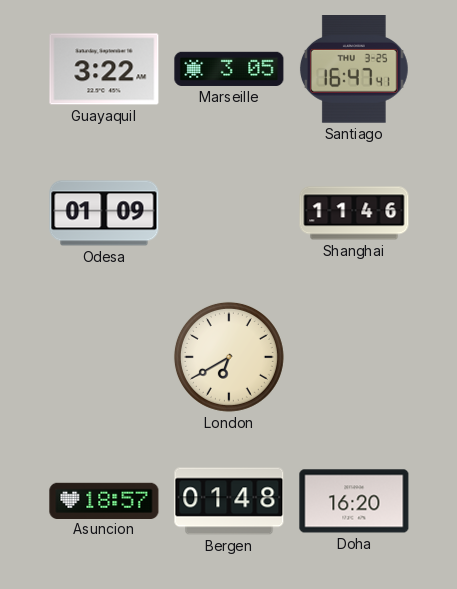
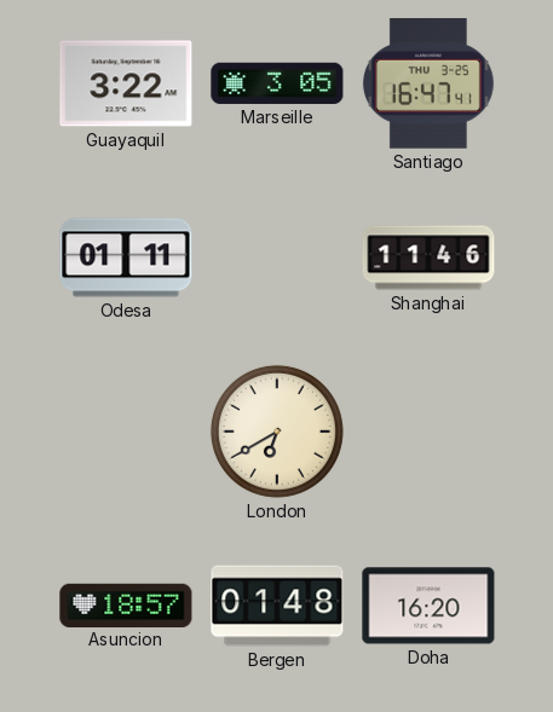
Odesa: 01:09 -> 01:11 (126, 257)
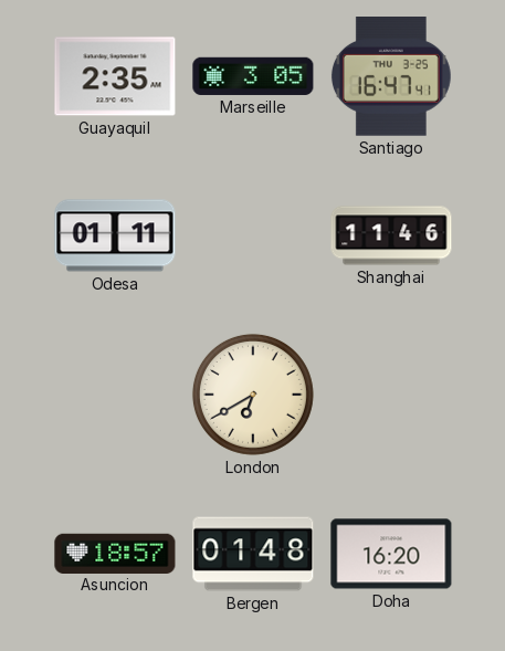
Guayaquil: 3:22 -> 2:35 (115, 76)
